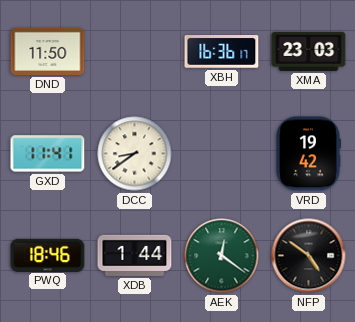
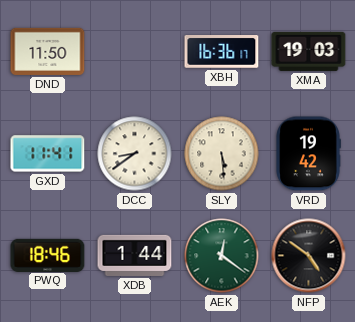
XMA: 23:03 -> 19:03 (309, 51)
SLY: none -> 5:29 (222, 154)
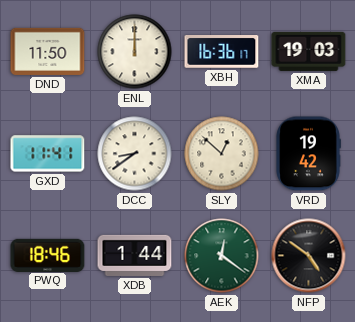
ENL: none -> 12:00 (135, 52)
SLY: 5:29 -> 12:52 (222, 154)
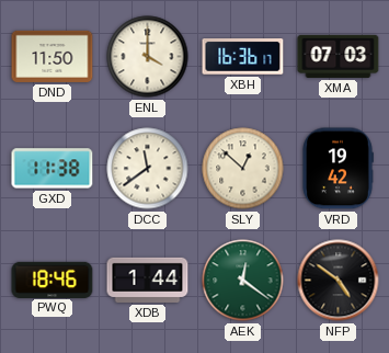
ENL: 12:00 -> 4:00 (148, 57)
XMA: 19:03 -> 07:03 (339, 56)
GXD: 11:41 -> 11:38 (53, 169)
DCC: 8:39 -> 11:39 (148, 169)
